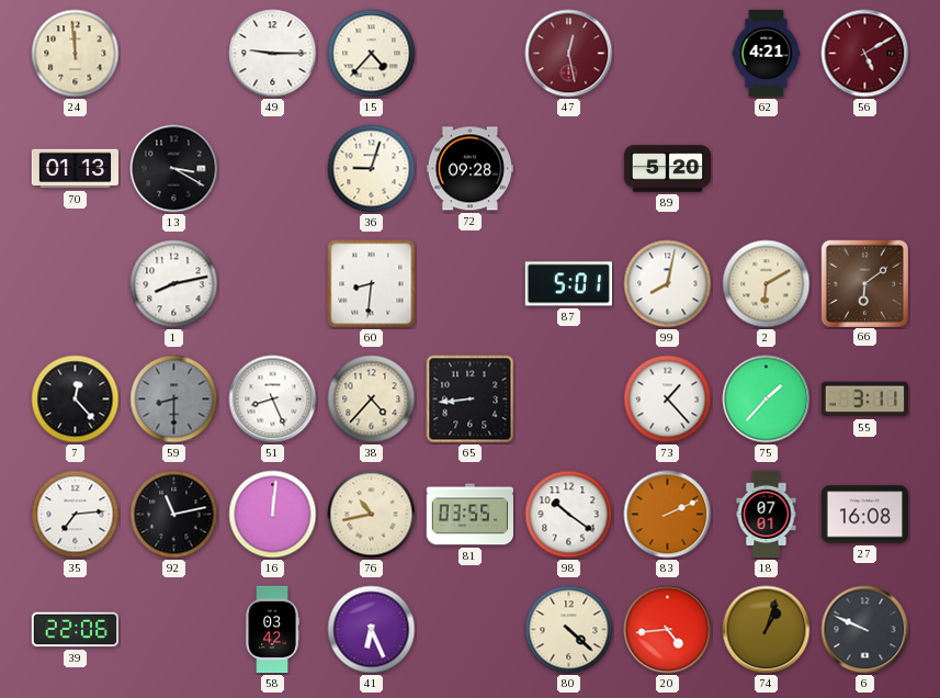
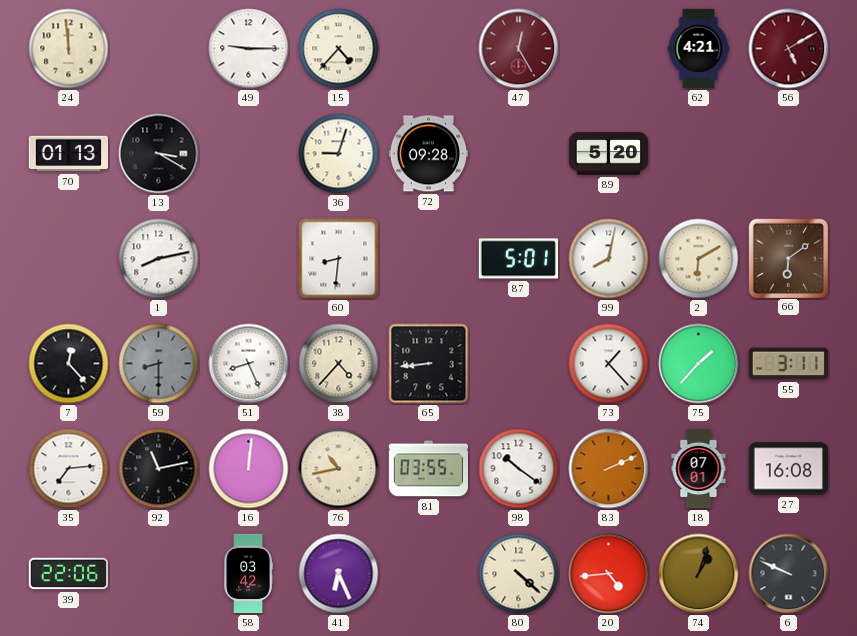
47: 12:28 -> 12:25 (519, 49)
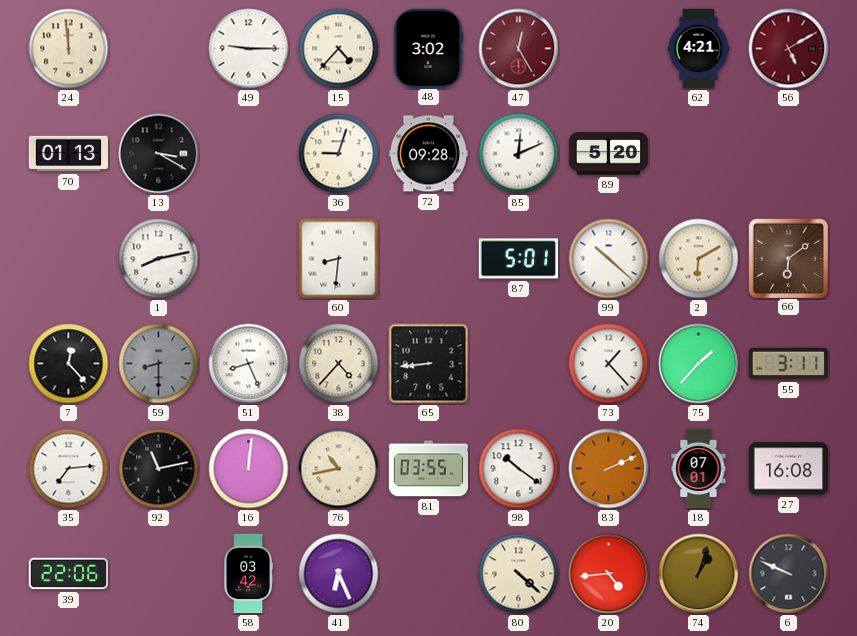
48: none -> 3:02 (428, 48)
85: none -> 12:11 (519, 154)
99: 8:02 -> 10:22 (609, 259)
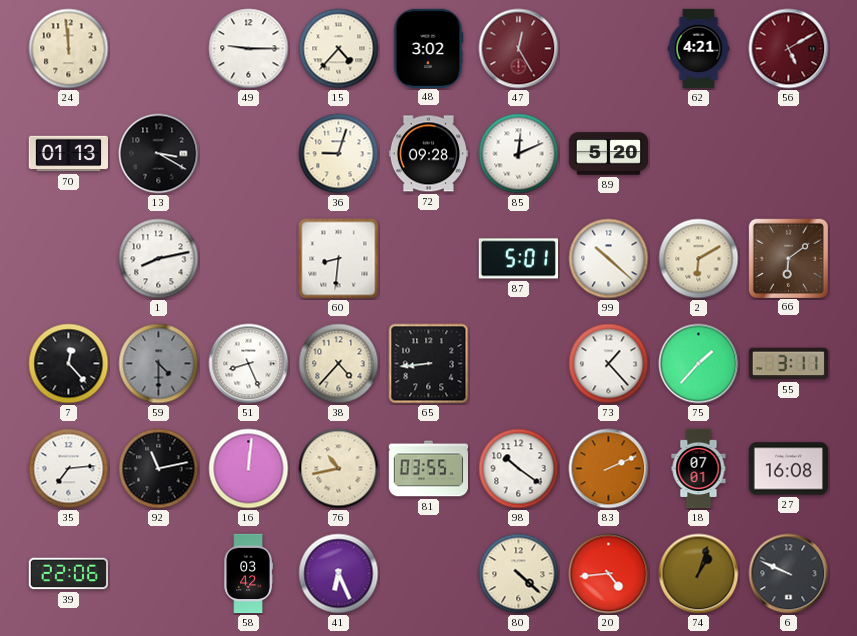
59: 8:30 -> 4:30 (159, 364)
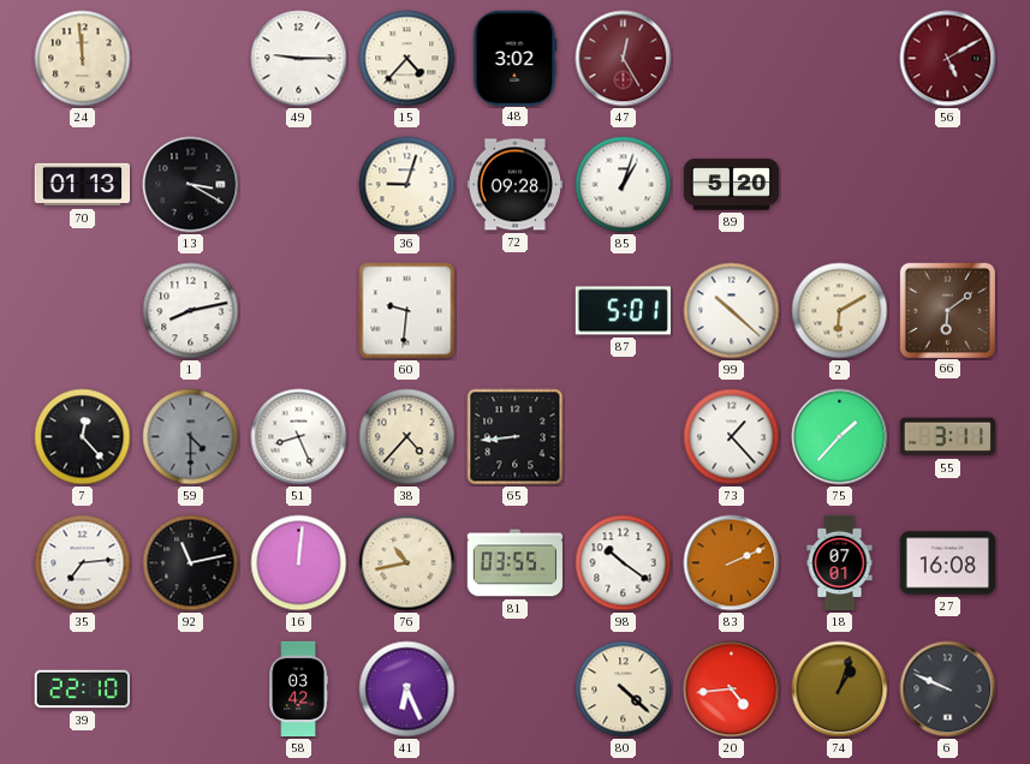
62: 4:21 -> none (699, 49)
85: 12:11 -> 1:03 (624, 185)
60: 8:31 -> 9:31 (407, 311)
39: 22:06 -> 22:10 (82, 690)
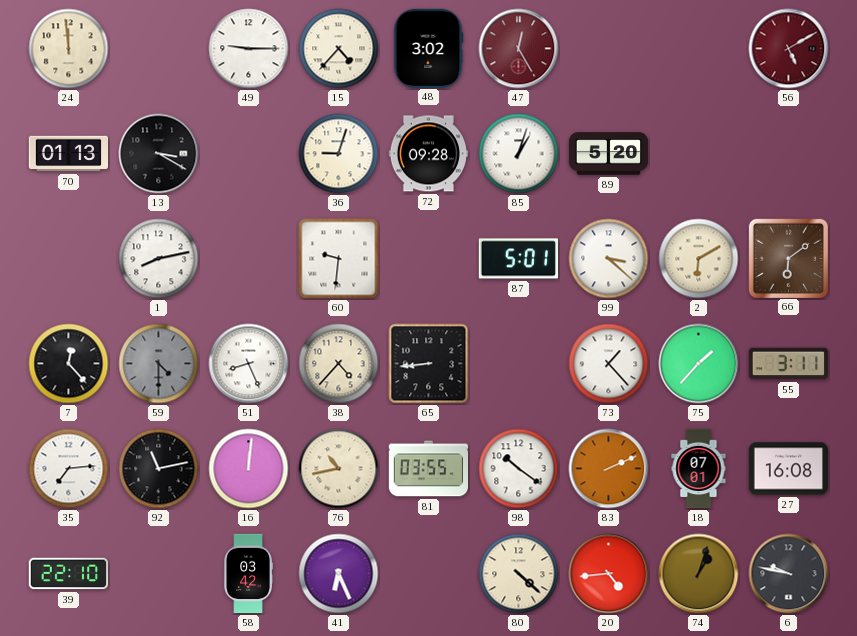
99: 10:22 -> 3:22 (609, 259)
6: 9:49 -> 9:47 (789, 574)
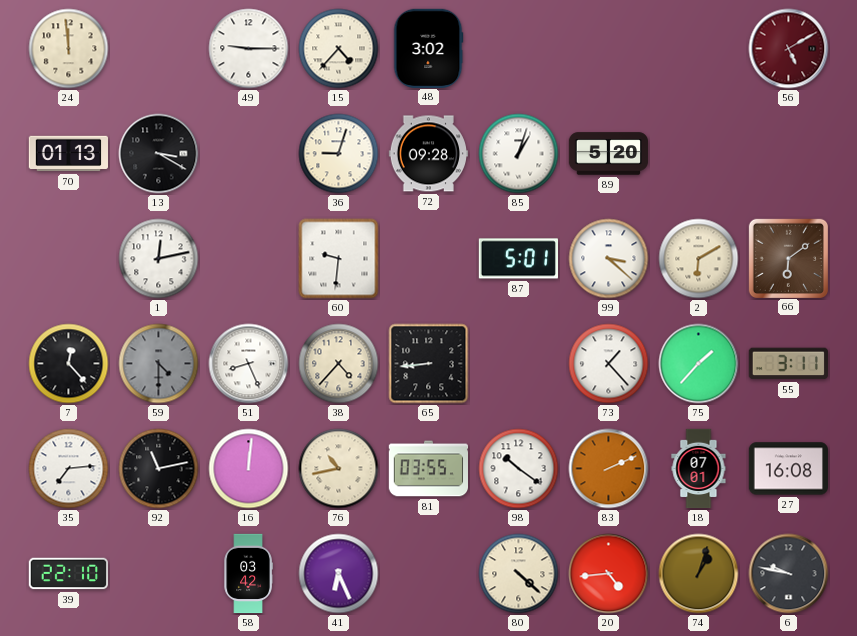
47: 12:25 -> none (519, 49)
1: 8:13 -> 12:13 (159, 259)
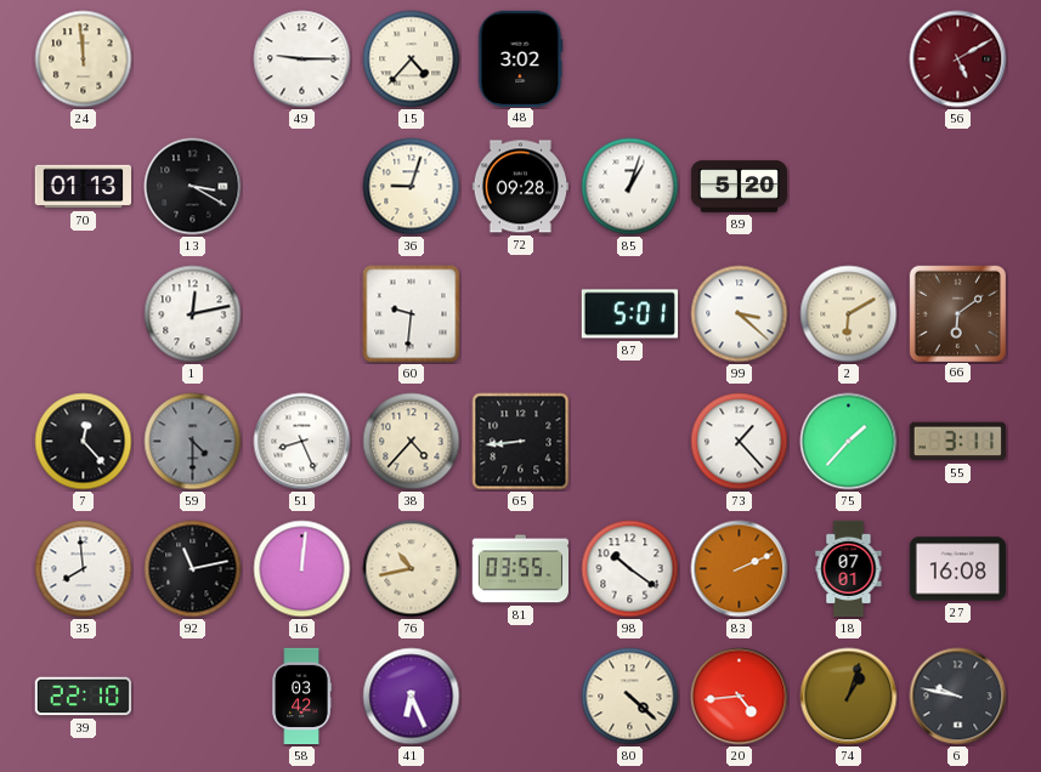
35: 7:14 -> 7:59 (84, 569)
